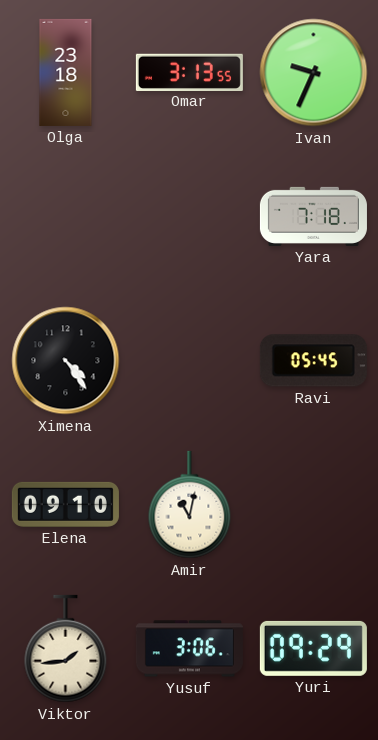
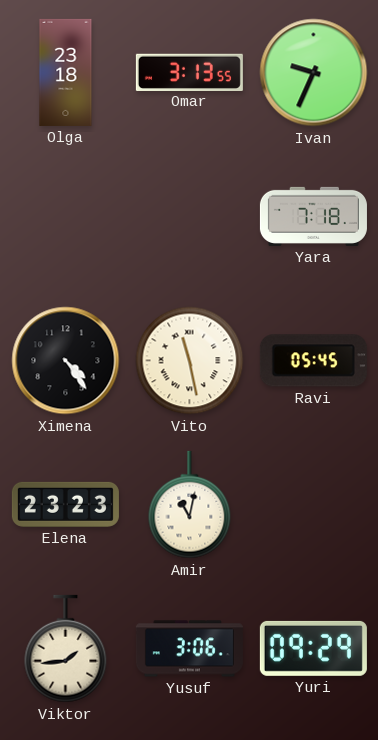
Vito: none -> 11:28 (190, 361)
Elena: 09:10 -> 23:23 (65, 504)
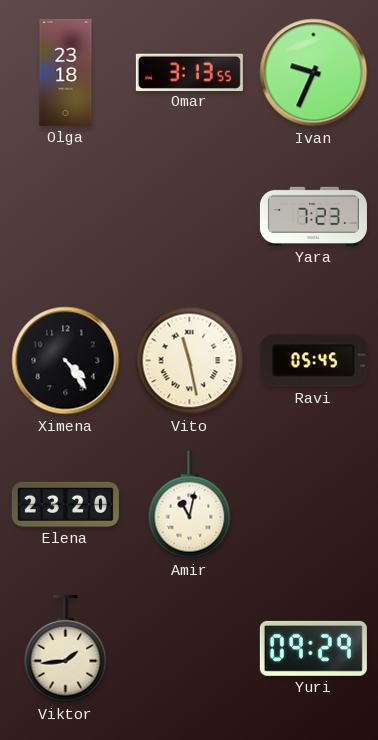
Yara: 7:18 -> 7:23 (313, 216)
Elena: 23:23 -> 23:20 (65, 504)
Yusuf: 3:06 -> none (189, 649)
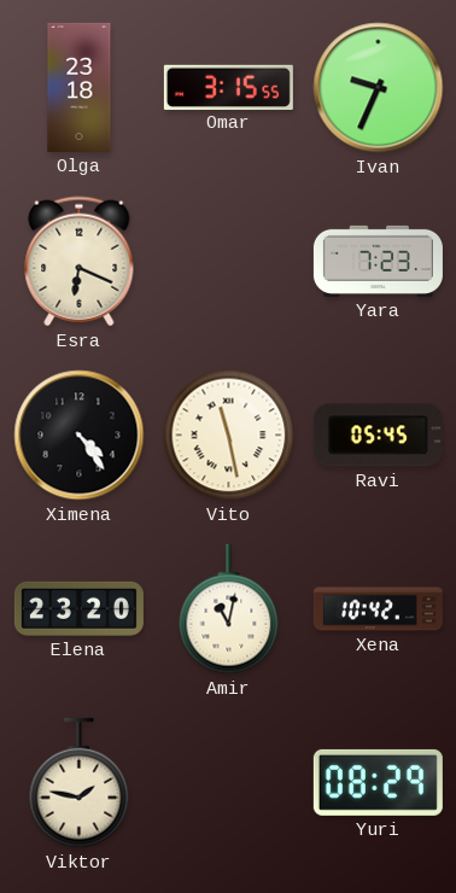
Omar: 3:13 -> 3:15 (228, 87)
Esra: none -> 6:19 (80, 262)
Xena: none -> 10:42 (378, 609)
Viktor: 1:44 -> 1:47 (80, 783)
Yuri: 09:29 -> 08:29 (378, 782)
